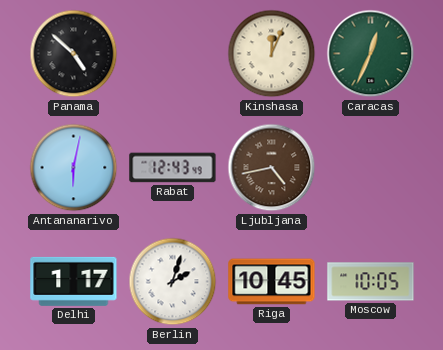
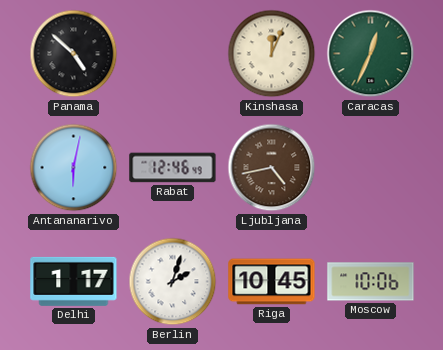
Rabat: 12:43 -> 12:46 (173, 168)
Moscow: 10:05 -> 10:06 (371, 282)
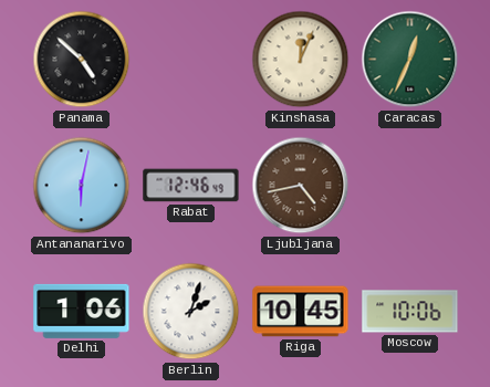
Delhi: 1:17 -> 1:06 (82, 311)
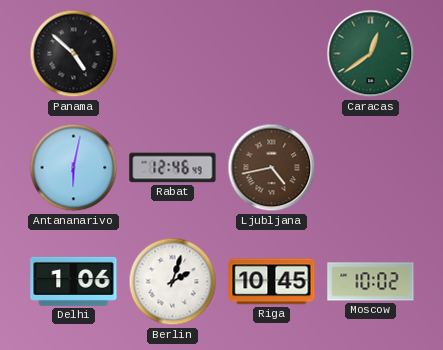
Kinshasa: 12:04 -> none (301, 60)
Caracas: 12:34 -> 12:39 (371, 54)
Moscow: 10:06 -> 10:02 (371, 282)
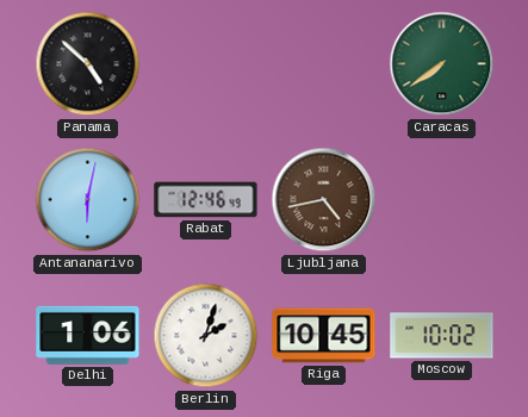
Caracas: 12:39 -> 7:39 (442, 64)
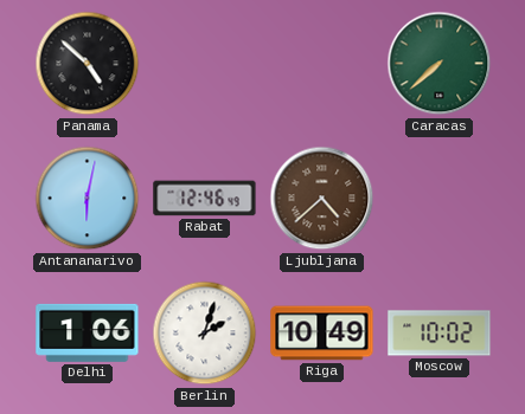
Caracas: 7:39 -> 7:38 (440, 64)
Ljubljana: 4:43 -> 4:38 (322, 199)
Riga: 10:45 -> 10:49 (322, 334)
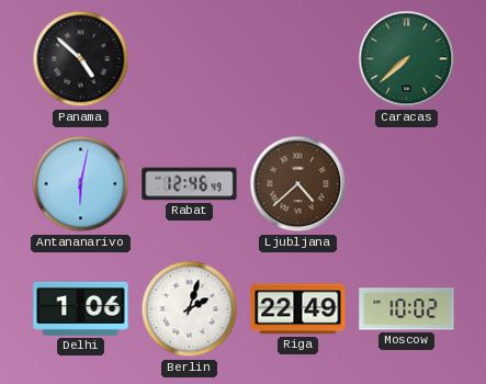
Riga: 10:49 -> 22:49 (298, 309)
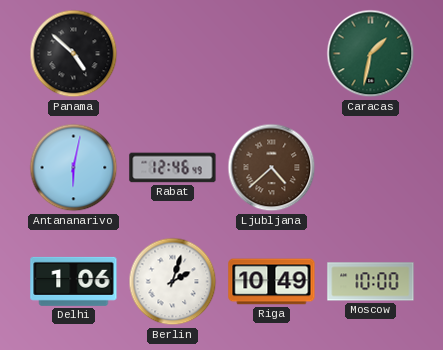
Caracas: 7:38 -> 1:32 (371, 54)
Riga: 22:49 -> 10:49 (272, 282)
Moscow: 10:02 -> 10:00 (371, 282)
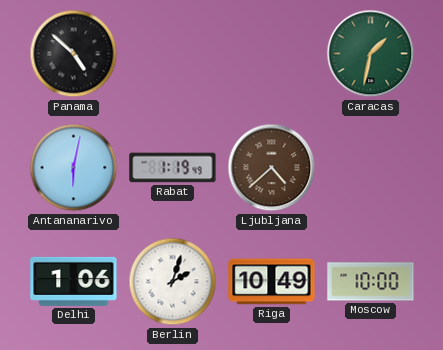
Rabat: 12:46 -> 1:19 (173, 168)
